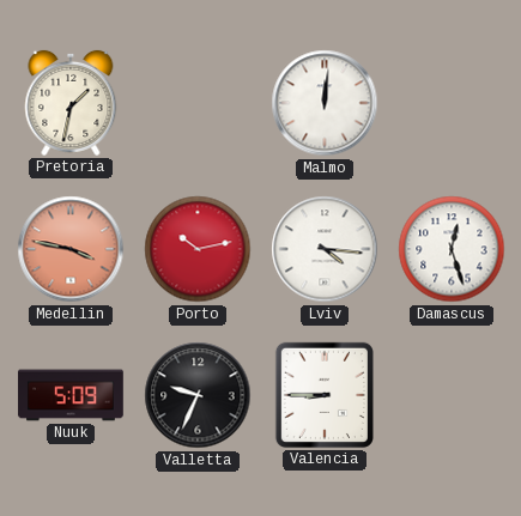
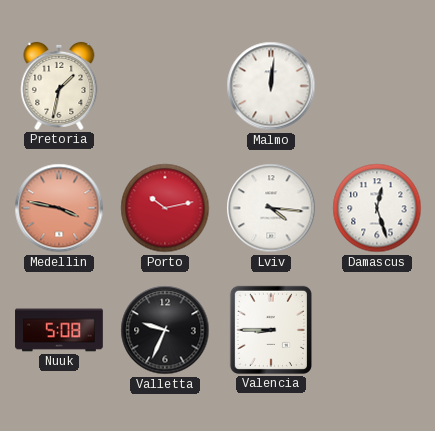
Nuuk: 5:09 -> 5:08 (59, 330)
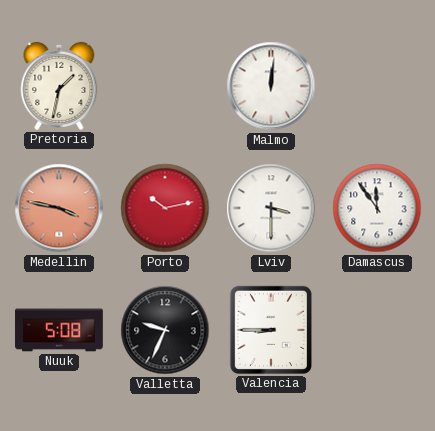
Lviv: 4:16 -> 3:30 (271, 208)
Damascus: 12:27 -> 11:54 (377, 208)
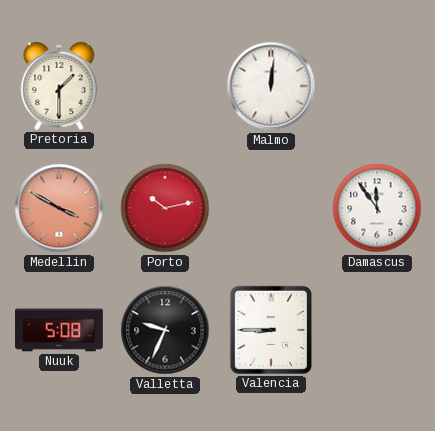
Pretoria: 1:32 -> 1:30 (59, 86)
Medellin: 3:47 -> 3:50 (59, 208)
Lviv: 3:30 -> none (271, 208)
